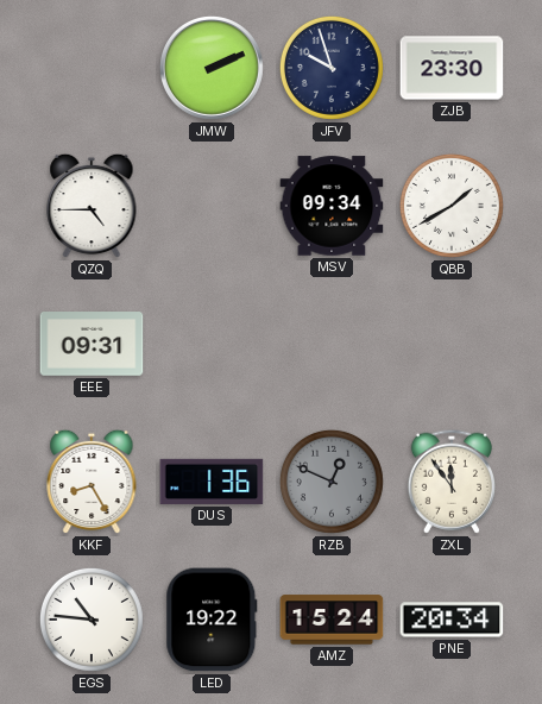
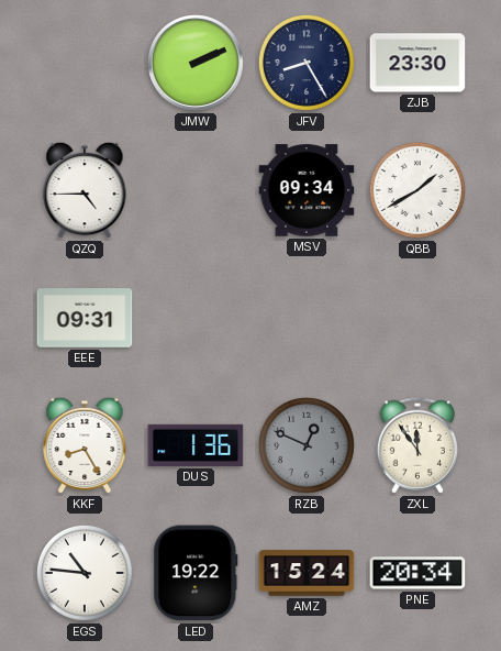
JFV: 9:57 -> 8:25 (307, 63)
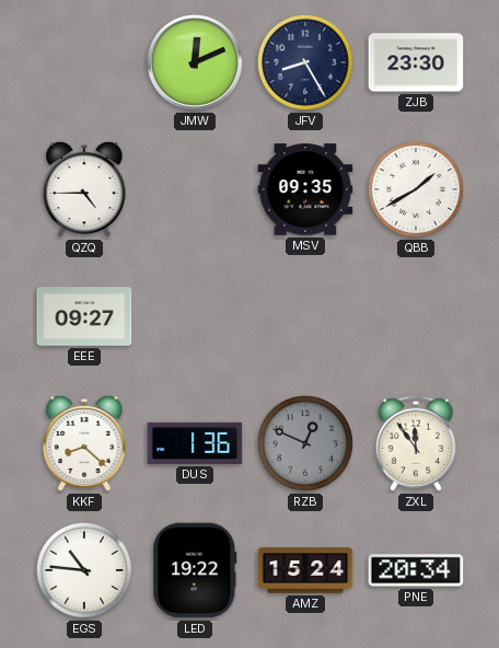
JMW: 2:11 -> 12:11 (195, 62)
MSV: 09:34 -> 09:35 (305, 189)
EEE: 09:31 -> 09:27 (84, 316)
KKF: 8:25 -> 8:22 (84, 443)
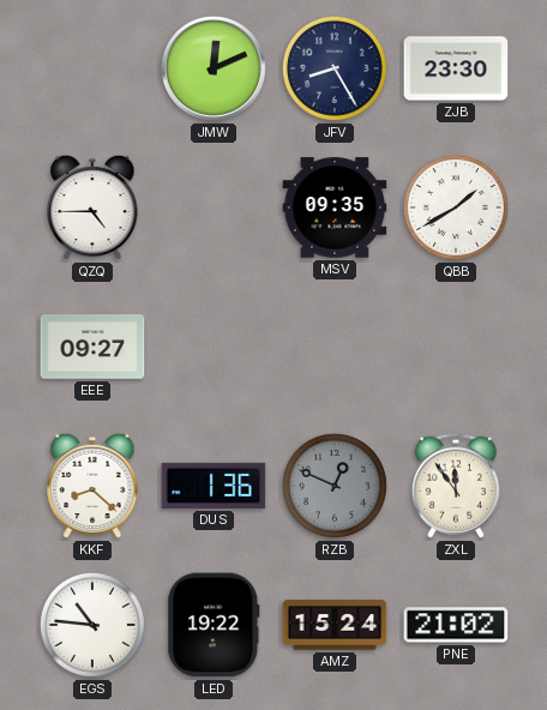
PNE: 20:34 -> 21:02 (456, 625)
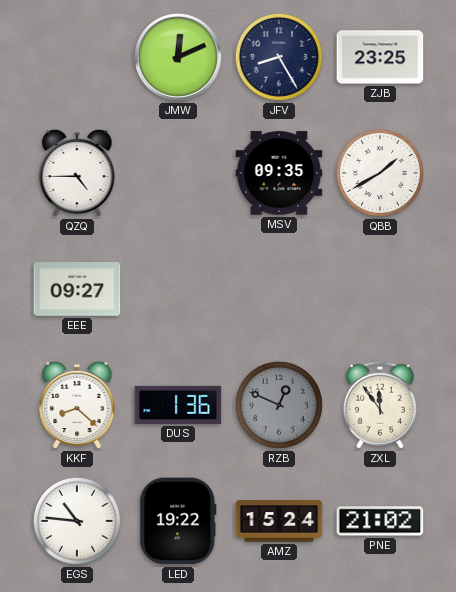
ZJB: 23:30 -> 23:25 (380, 57)
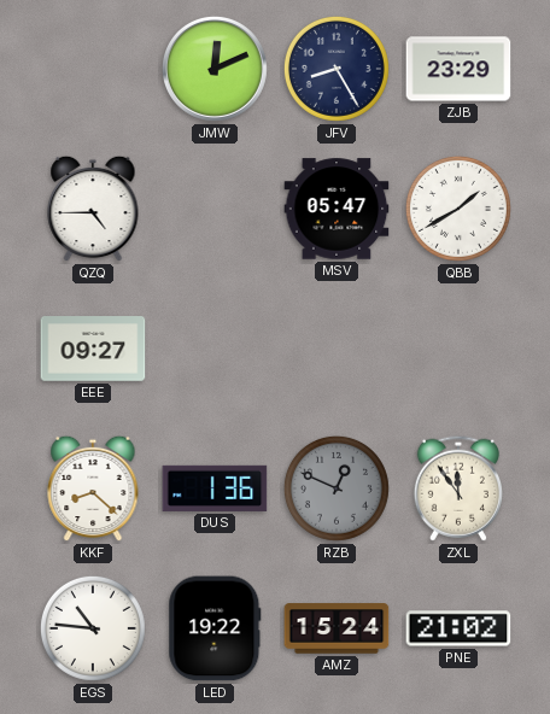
ZJB: 23:25 -> 23:29 (458, 69)
MSV: 09:35 -> 05:47 (337, 209)
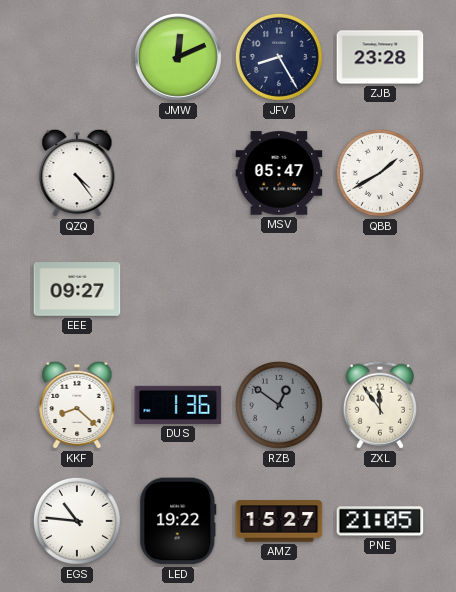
ZJB: 23:29 -> 23:28 (380, 57)
QZQ: 4:45 -> 4:24 (77, 173)
RZB: 12:49 -> 12:51 (279, 405)
AMZ: 15:24 -> 15:27 (279, 521)
PNE: 21:02 -> 21:05 (380, 521)
